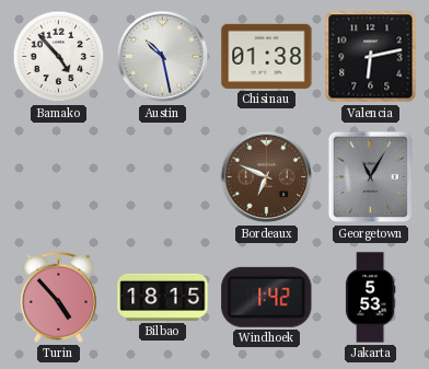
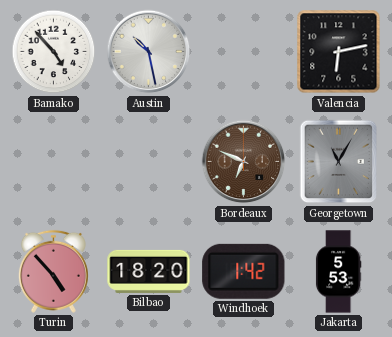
Chisinau: 01:38 -> none (267, 56)
Bilbao: 18:15 -> 18:20 (149, 271)
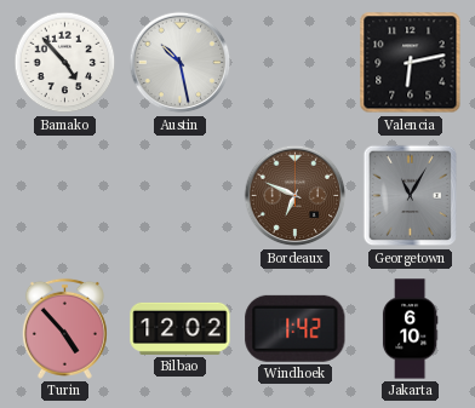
Bilbao: 18:20 -> 12:02 (181, 328)
Jakarta: 5:53 -> 6:10 (410, 329)
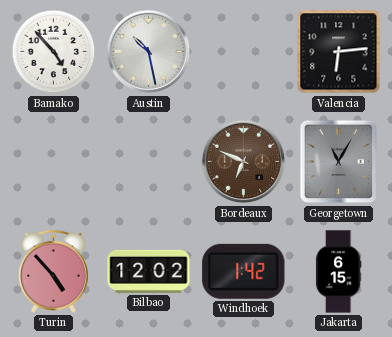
Valencia: 6:13 -> 6:14 (339, 52)
Jakarta: 6:10 -> 6:15 (338, 272)
